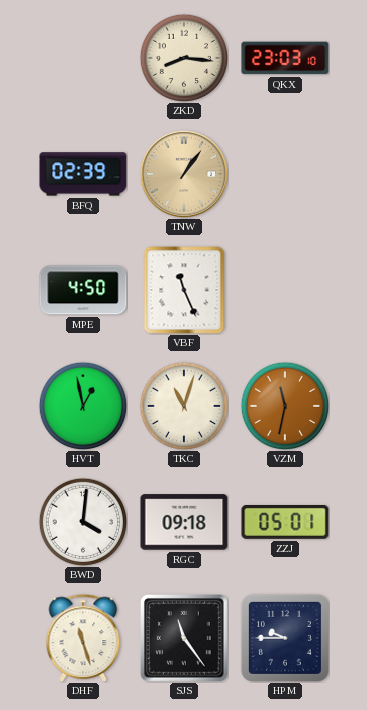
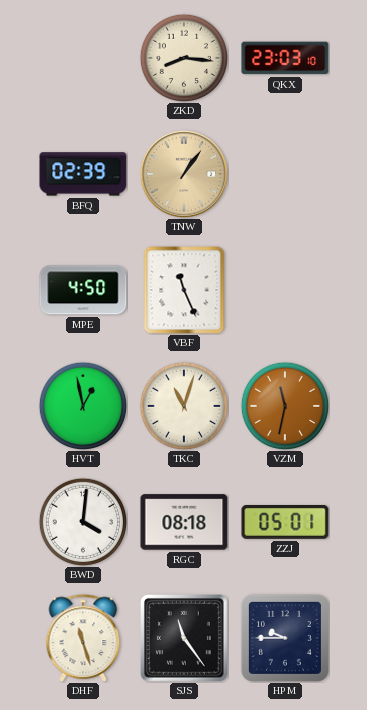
RGC: 09:18 -> 08:18 (184, 522)
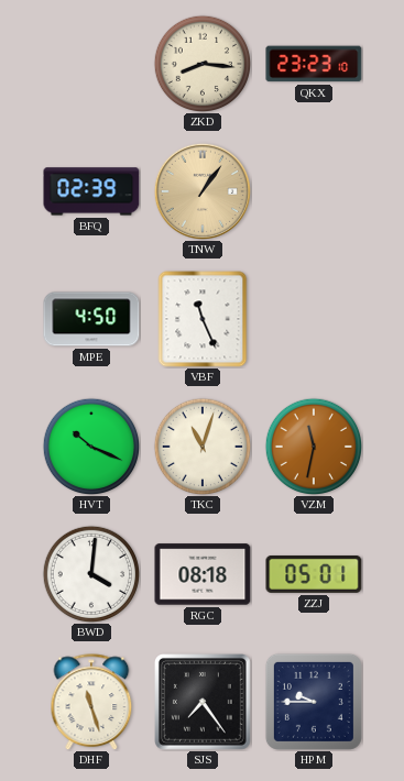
QKX: 23:03 -> 23:23 (314, 64)
HVT: 12:58 -> 10:19 (90, 446)
SJS: 11:24 -> 7:24 (204, 703)
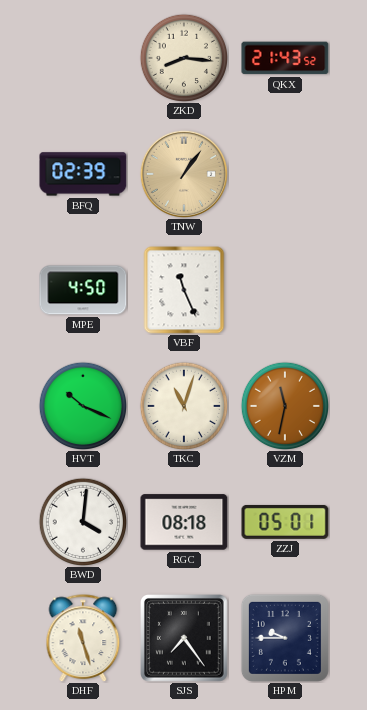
QKX: 23:23 -> 21:43 (285, 58)
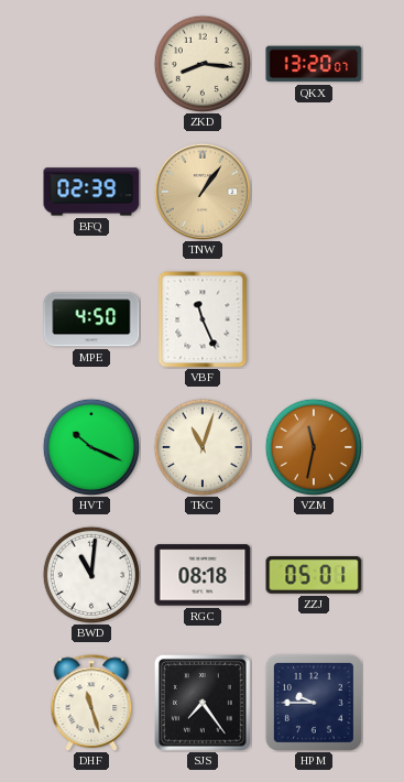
QKX: 21:43 -> 13:20 (314, 64)
BWD: 4:01 -> 11:01 (90, 574)
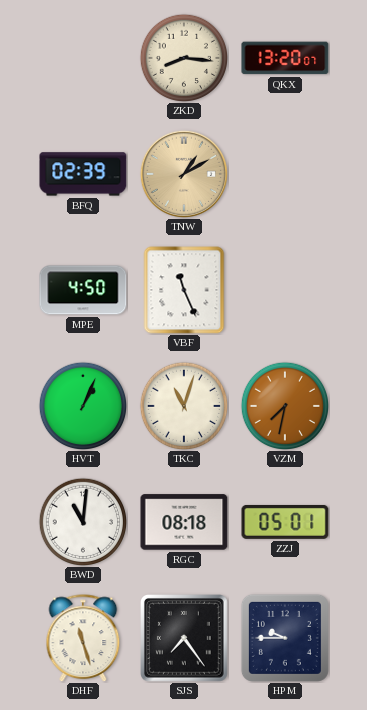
TNW: 1:06 -> 1:10 (184, 174)
HVT: 10:19 -> 1:04 (82, 405)
VZM: 11:32 -> 7:32 (284, 405)
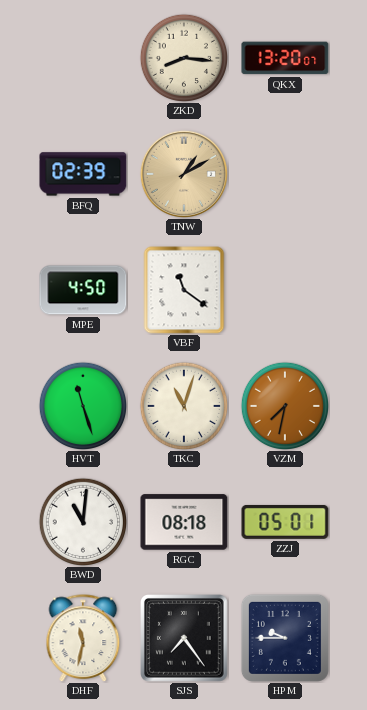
VBF: 11:26 -> 11:21 (184, 290)
HVT: 1:04 -> 11:27 (82, 405)
DHF: 11:27 -> 11:32 (83, 638)
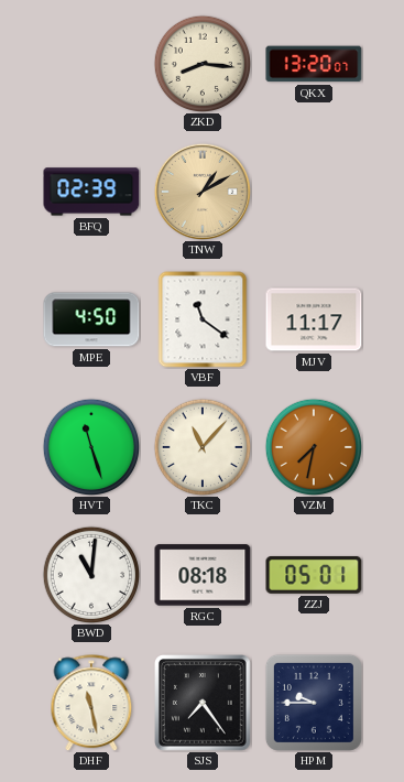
MJV: none -> 11:17 (314, 319)
TKC: 11:03 -> 11:07 (201, 446)
DHF: 11:32 -> 11:28 (91, 703)
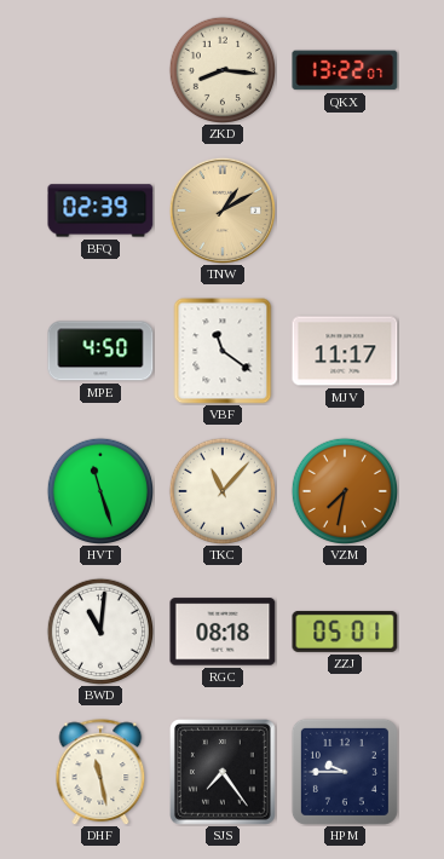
QKX: 13:20 -> 13:22 (345, 70)
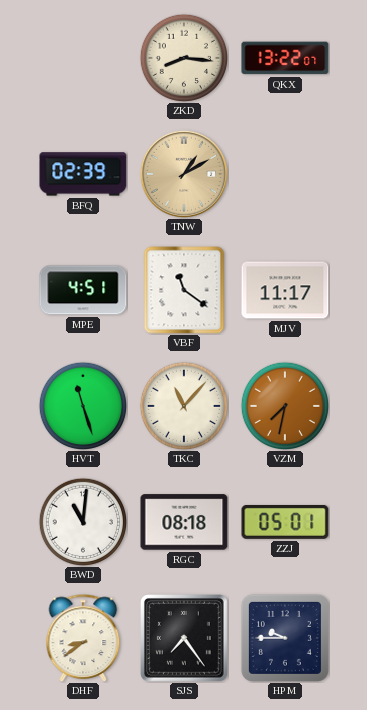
MPE: 4:50 -> 4:51 (83, 290)
DHF: 11:28 -> 8:39 (83, 638)
